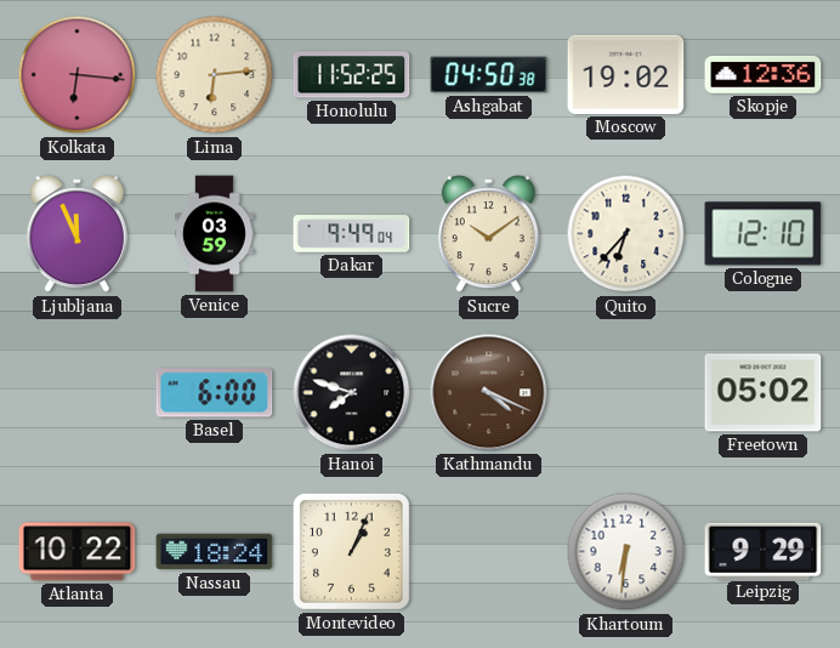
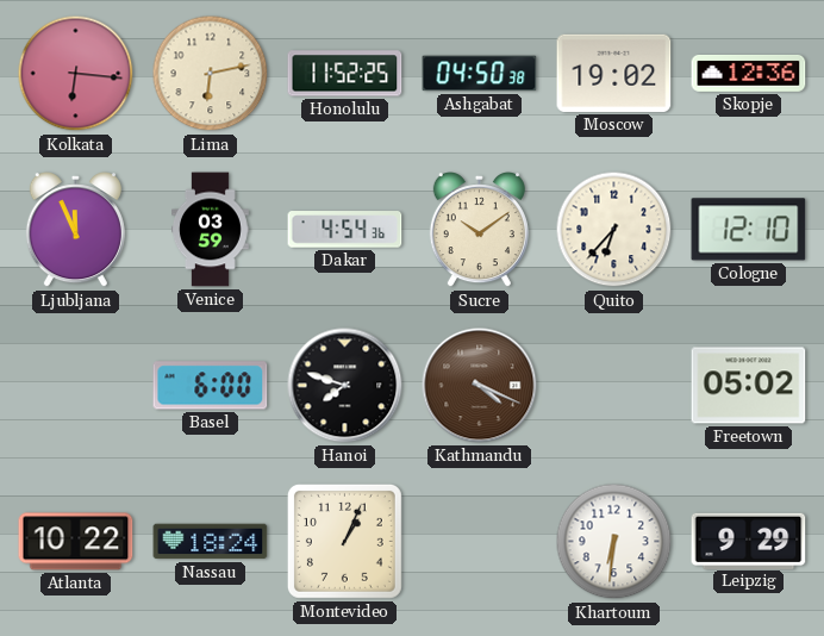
Lima: 6:14 -> 6:13 (211, 74)
Dakar: 9:49 -> 4:54 (345, 230)
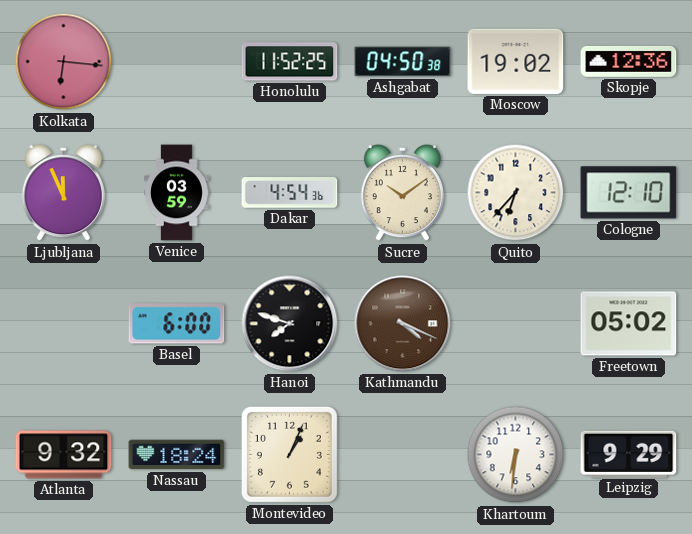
Lima: 6:13 -> none (211, 74)
Atlanta: 10:22 -> 9:32 (64, 455)
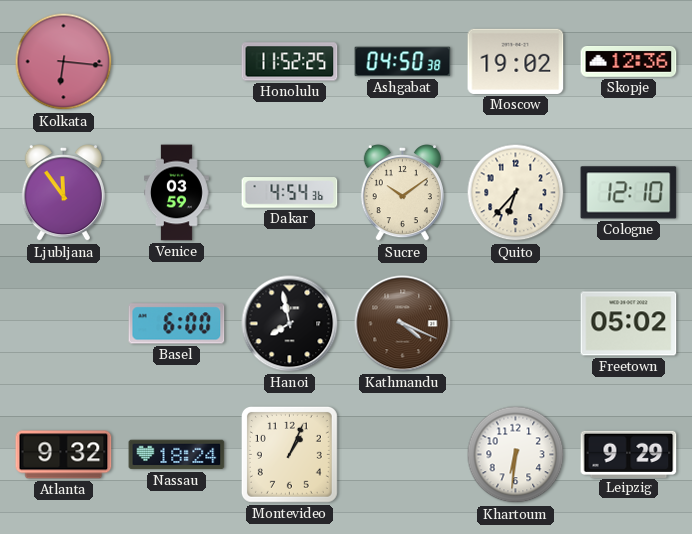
Ljubljana: 11:56 -> 11:54 (63, 194)
Hanoi: 7:48 -> 7:58 (290, 324)
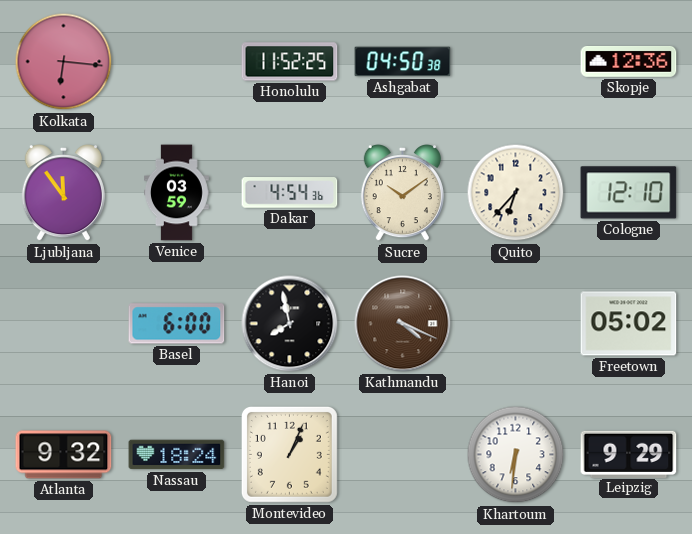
Moscow: 19:02 -> none (516, 61)
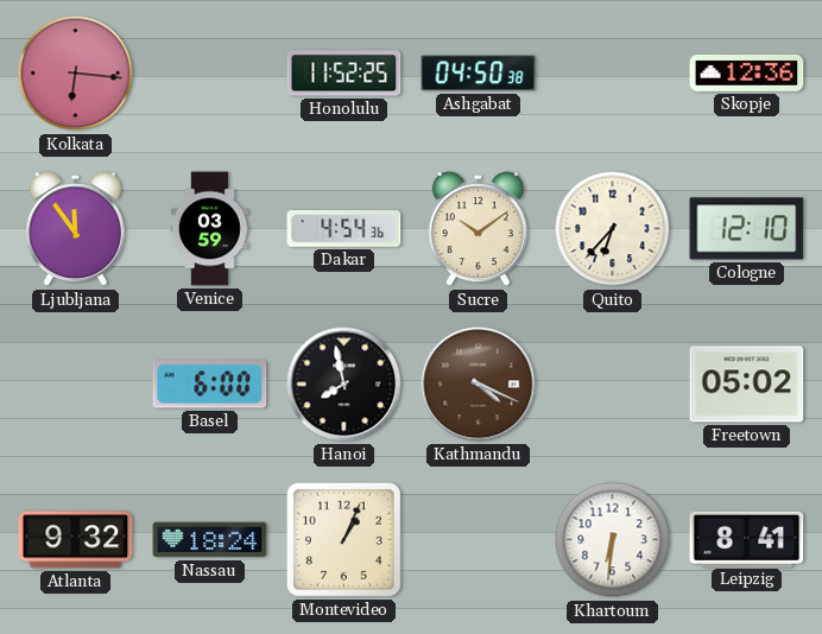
Leipzig: 9:29 -> 8:41 (747, 539)
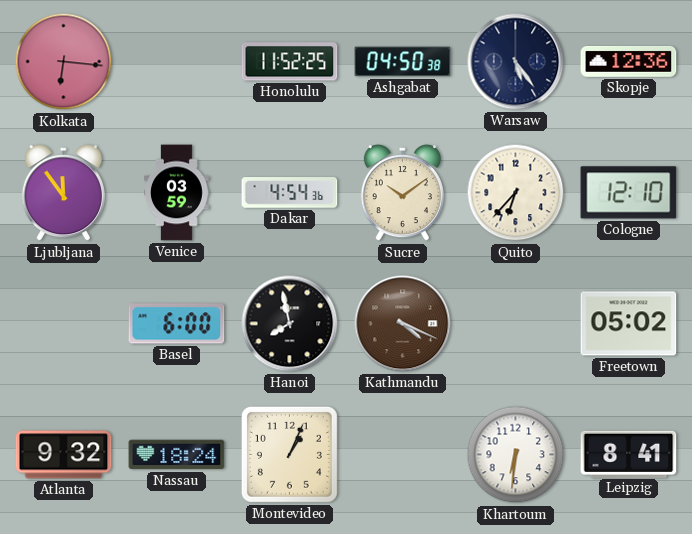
Warsaw: none -> 5:24 (516, 62)
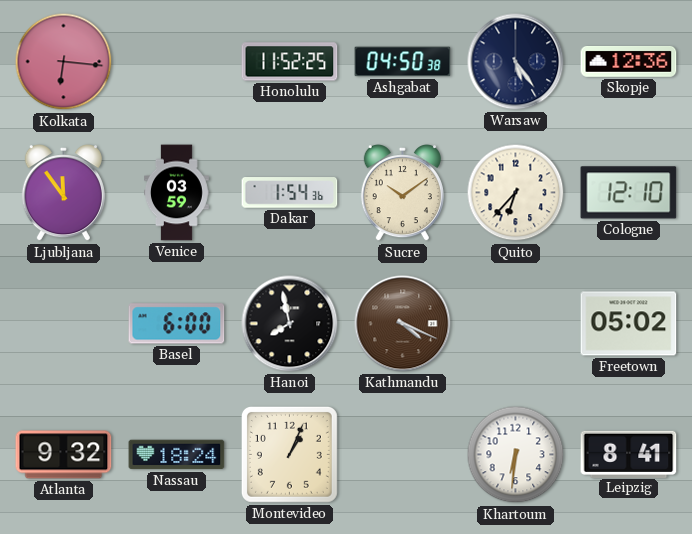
Dakar: 4:54 -> 1:54 (290, 193)
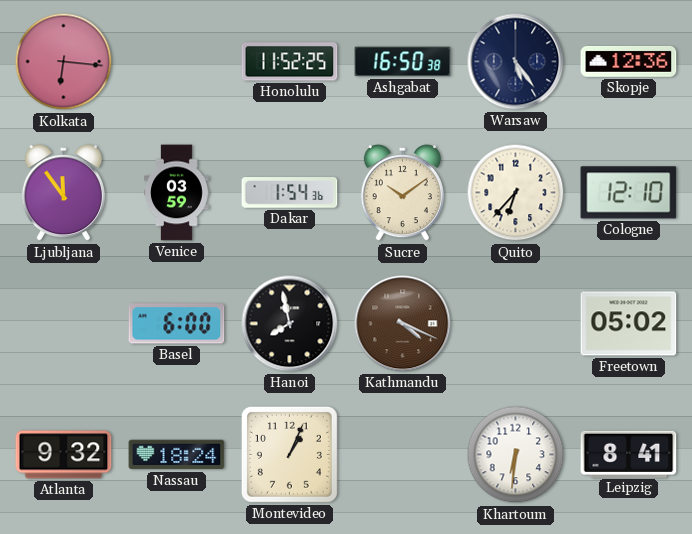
Ashgabat: 04:50 -> 16:50 (403, 62)
